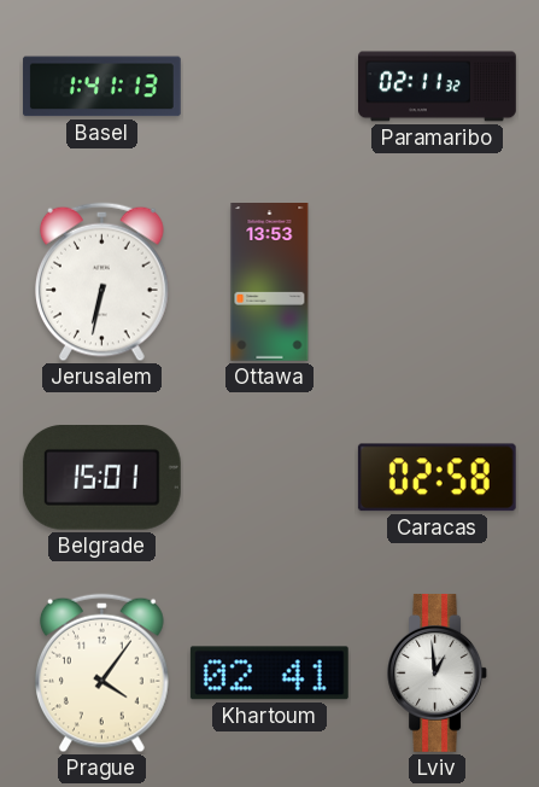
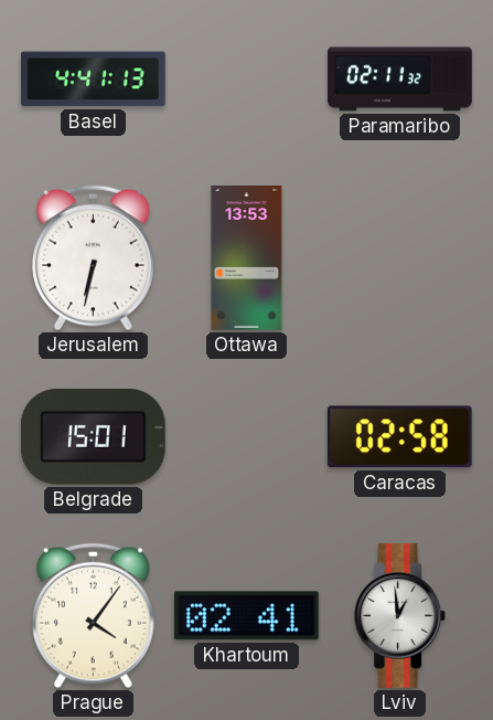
Basel: 1:41 -> 4:41 (93, 80)
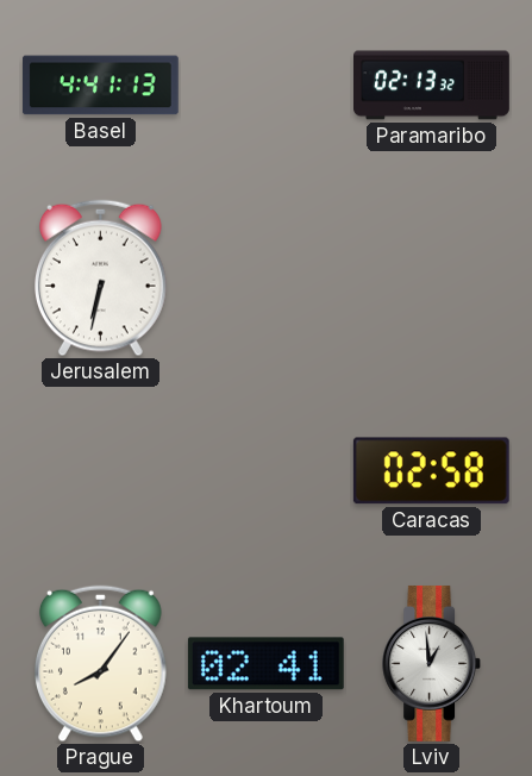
Paramaribo: 02:11 -> 02:13 (432, 86)
Ottawa: 13:53 -> none (247, 258)
Belgrade: 15:01 -> none (93, 437)
Prague: 4:06 -> 8:06 (100, 664)
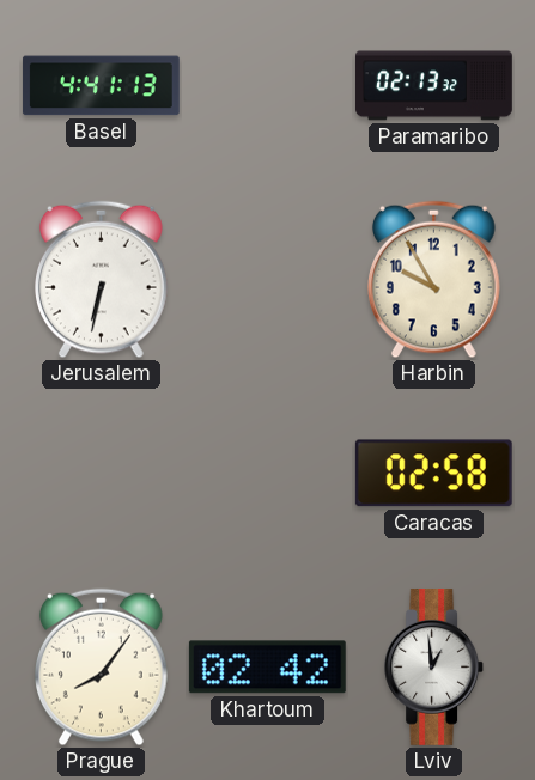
Harbin: none -> 9:55 (433, 280)
Khartoum: 02:41 -> 02:42 (267, 668)
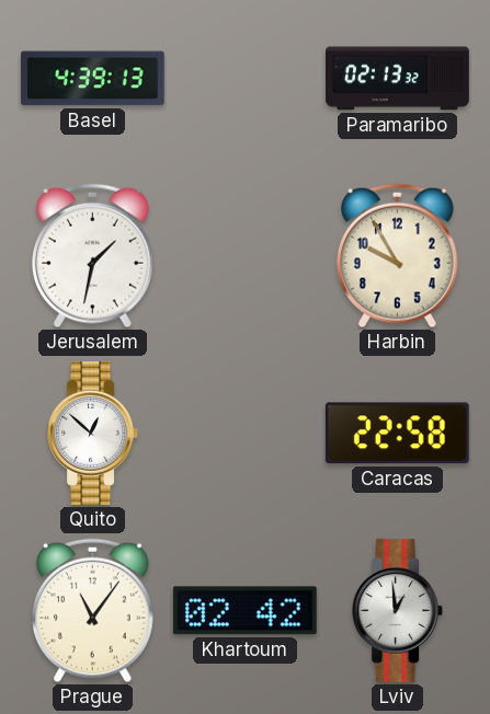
Basel: 4:41 -> 4:39 (92, 79)
Jerusalem: 6:32 -> 1:32 (92, 256)
Quito: none -> 12:52 (92, 433)
Caracas: 02:58 -> 22:58 (397, 434)
Prague: 8:06 -> 11:06 (92, 611)
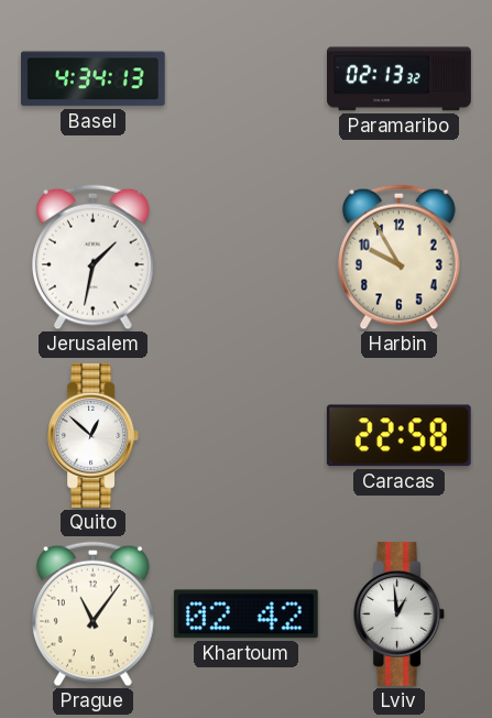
Basel: 4:39 -> 4:34 (92, 79)
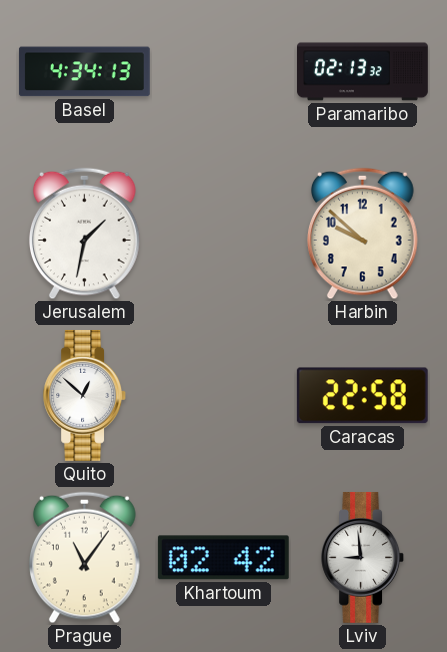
Harbin: 9:55 -> 9:52 (362, 234)
Lviv: 12:59 -> 8:59 (362, 557)
